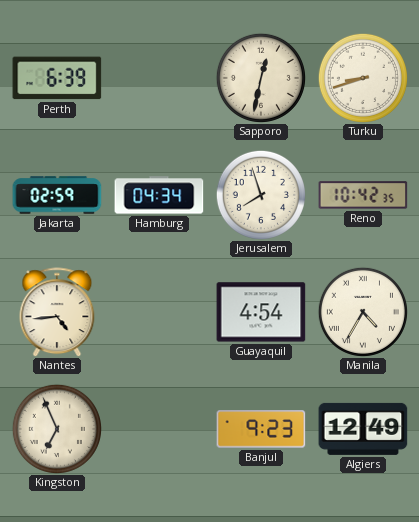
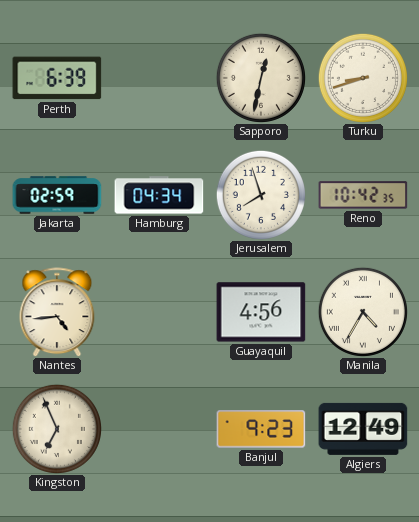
Guayaquil: 4:54 -> 4:56 (261, 312)
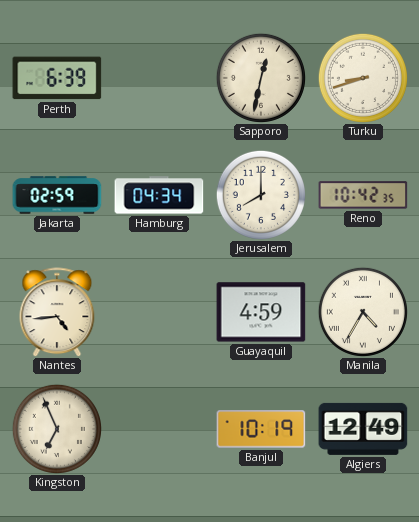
Jerusalem: 7:57 -> 8:00 (261, 195)
Guayaquil: 4:56 -> 4:59 (261, 312)
Banjul: 9:23 -> 10:19 (261, 429)
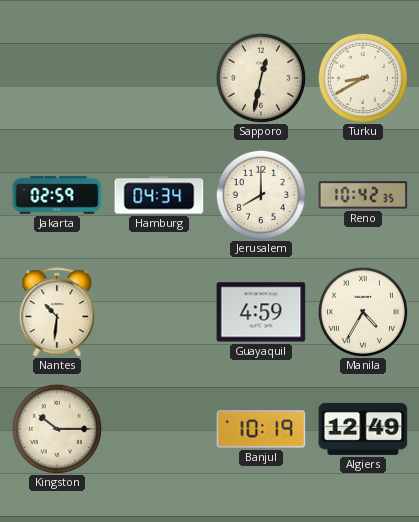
Perth: 6:39 -> none (57, 78)
Turku: 8:42 -> 8:40 (363, 78)
Nantes: 4:44 -> 10:31 (57, 312)
Kingston: 6:56 -> 10:15 (57, 429)
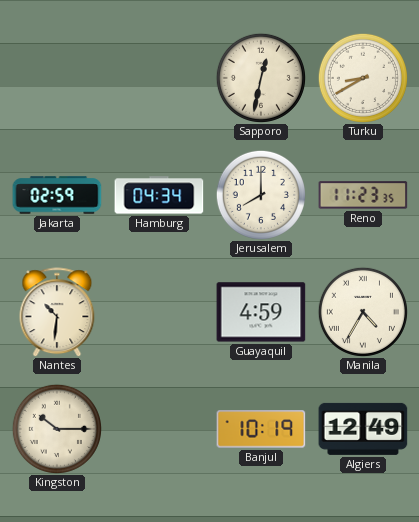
Reno: 10:42 -> 11:23 (363, 195)
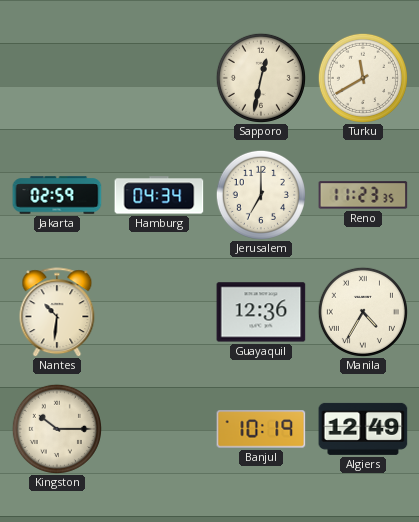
Turku: 8:40 -> 11:40 (363, 78)
Jerusalem: 8:00 -> 7:00 (261, 195)
Guayaquil: 4:59 -> 12:36 (261, 312)
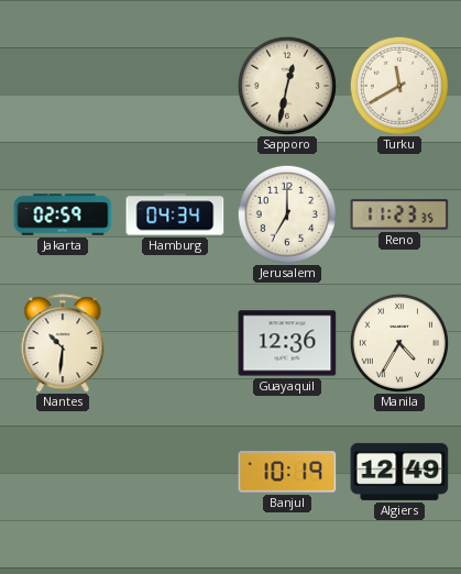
Kingston: 10:15 -> none (57, 429)
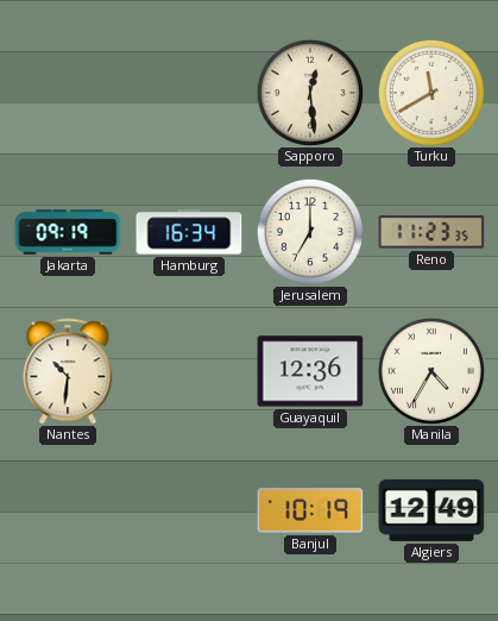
Sapporo: 12:32 -> 12:29 (310, 93)
Jakarta: 02:59 -> 09:19 (68, 232)
Hamburg: 04:34 -> 16:34 (189, 232)
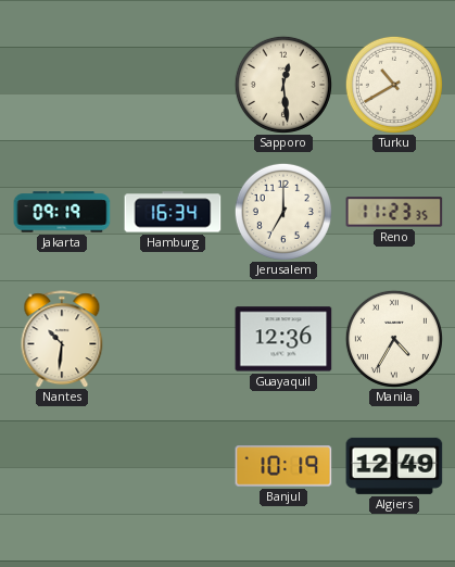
Turku: 11:40 -> 10:40 (394, 85)
